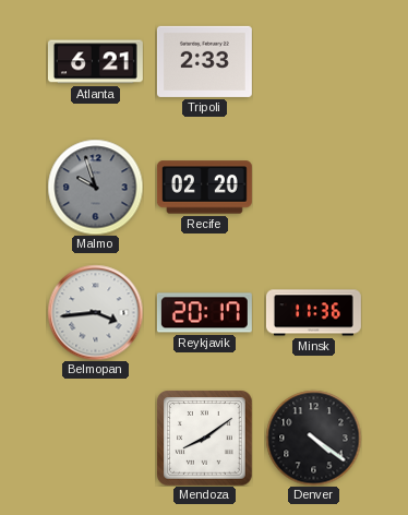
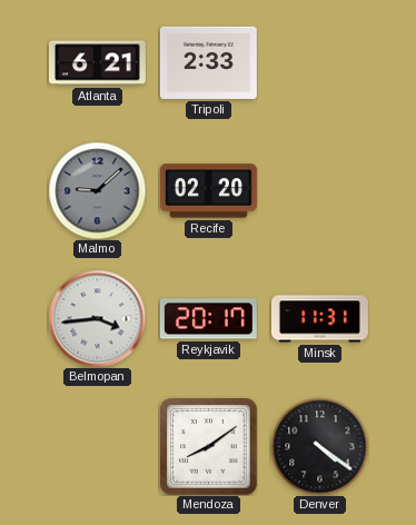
Malmo: 9:57 -> 9:08 (97, 190)
Minsk: 11:36 -> 11:31 (319, 319)
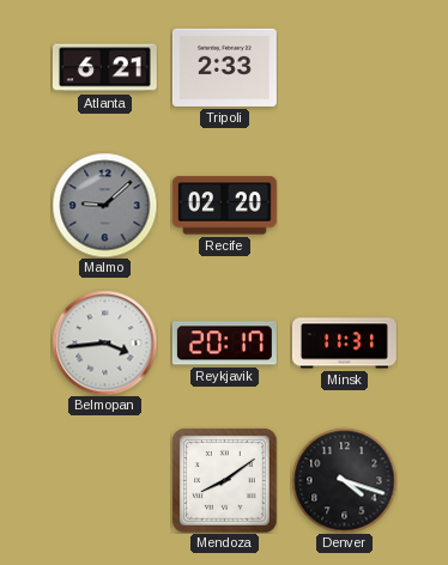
Denver: 4:21 -> 4:18 (344, 480)
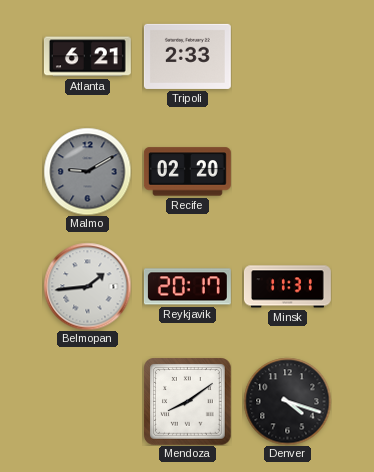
Malmo: 9:08 -> 9:10 (87, 171)
Belmopan: 3:44 -> 1:44 (87, 286)
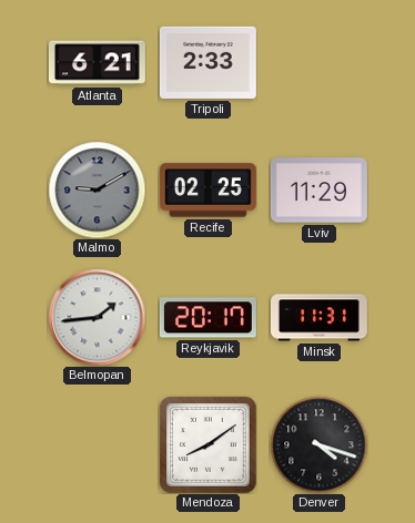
Recife: 02:20 -> 02:25 (207, 191)
Lviv: none -> 11:29 (318, 191)
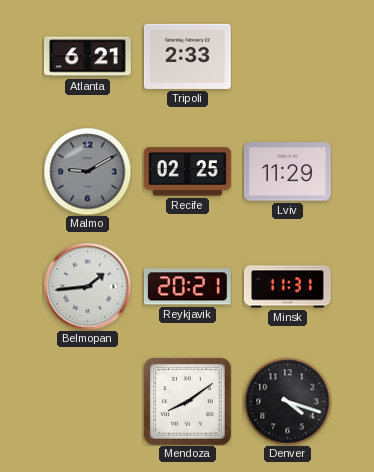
Reykjavik: 20:17 -> 20:21 (187, 287)
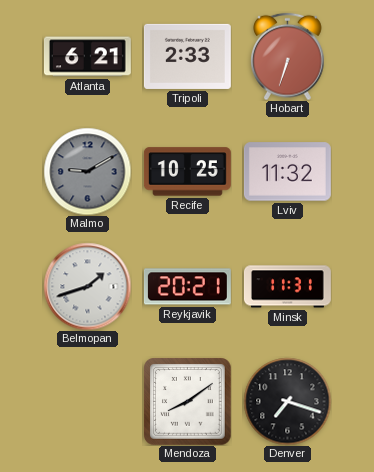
Hobart: none -> 6:33 (288, 56)
Recife: 02:25 -> 10:25 (187, 172)
Lviv: 11:29 -> 11:32 (287, 172)
Belmopan: 1:44 -> 1:42 (87, 286)
Denver: 4:18 -> 7:18 (287, 401)
